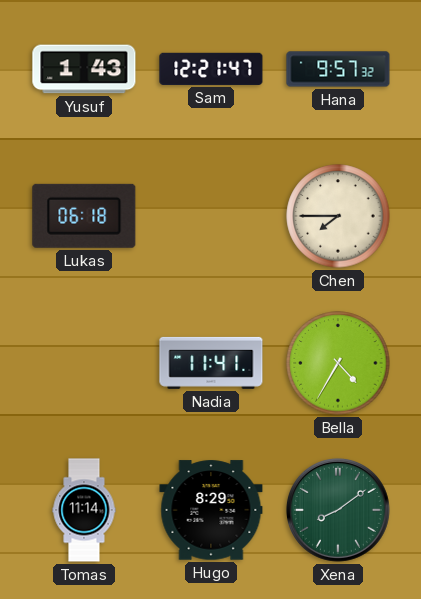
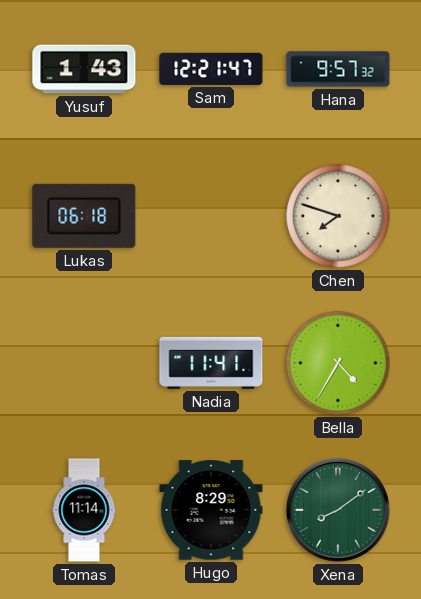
Chen: 7:45 -> 7:48 (338, 216)
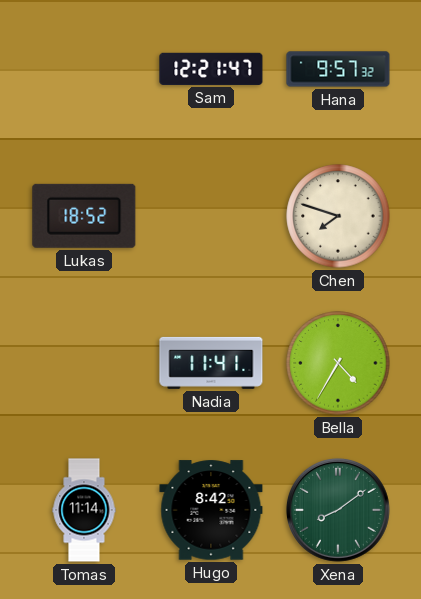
Yusuf: 1:43 -> none (84, 69)
Lukas: 06:18 -> 18:52 (84, 216)
Hugo: 8:29 -> 8:42 (211, 510)
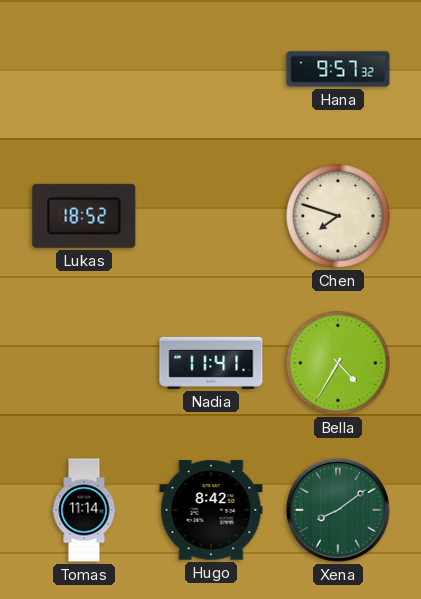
Sam: 12:21 -> none (211, 69)
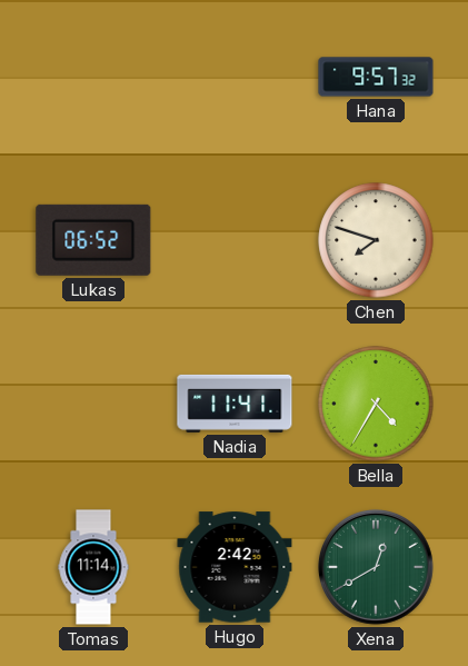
Lukas: 18:52 -> 06:52 (93, 240)
Hugo: 8:42 -> 2:42 (235, 567)
Xena: 8:09 -> 12:40 (376, 567)
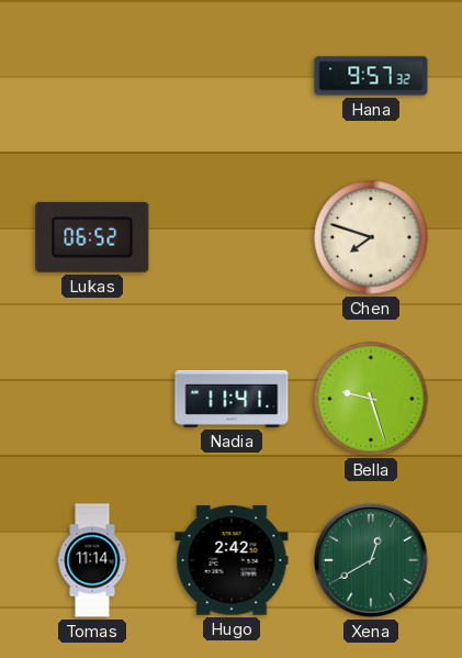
Bella: 4:35 -> 9:27 (371, 399)
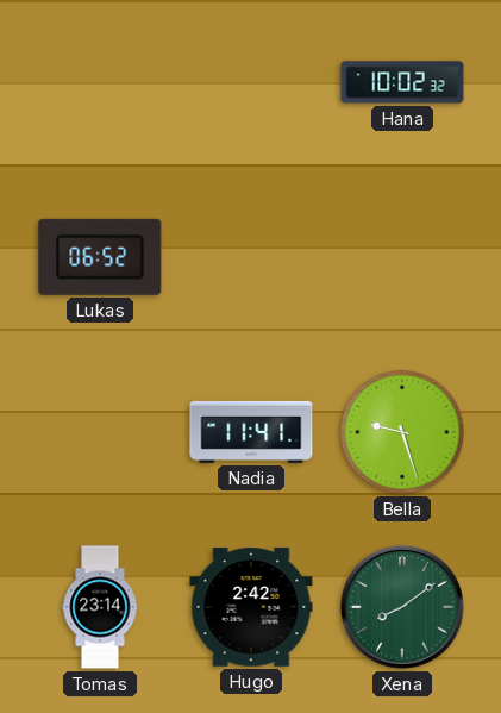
Hana: 9:57 -> 10:02 (402, 82)
Chen: 7:48 -> none (371, 237)
Tomas: 11:14 -> 23:14 (100, 607)
Xena: 12:40 -> 8:09 (402, 607)
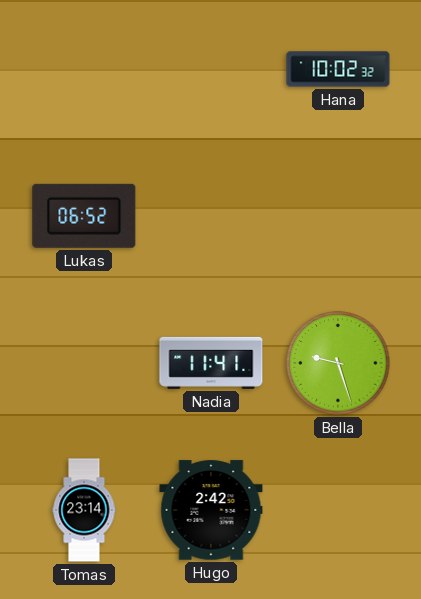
Xena: 8:09 -> none (402, 607)
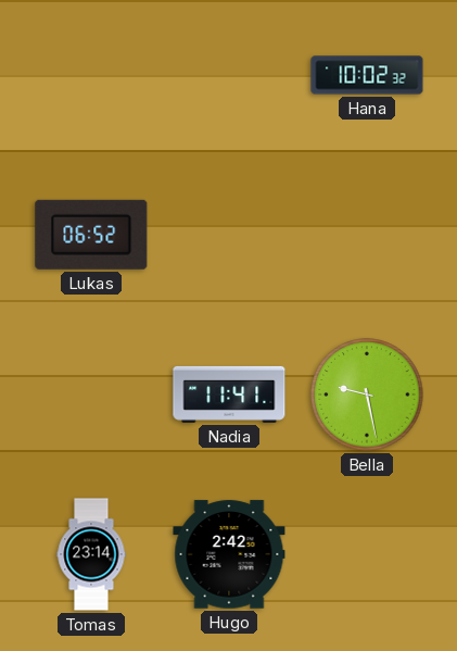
Bella: 9:27 -> 9:28 (367, 395)
